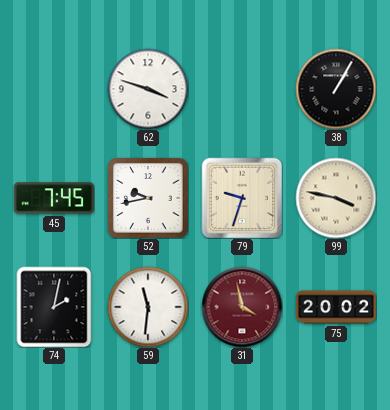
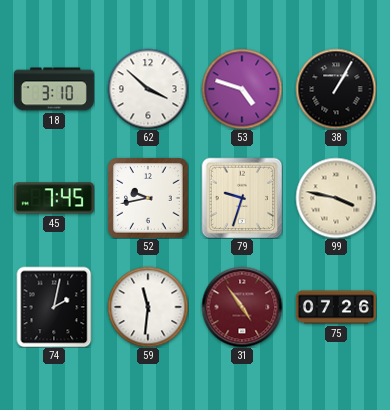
18: none -> 3:10 (54, 89)
62: 3:48 -> 3:52 (148, 89)
53: none -> 4:48 (242, 89)
31: 3:58 -> 4:54 (242, 307)
75: 20:02 -> 07:26 (336, 307)
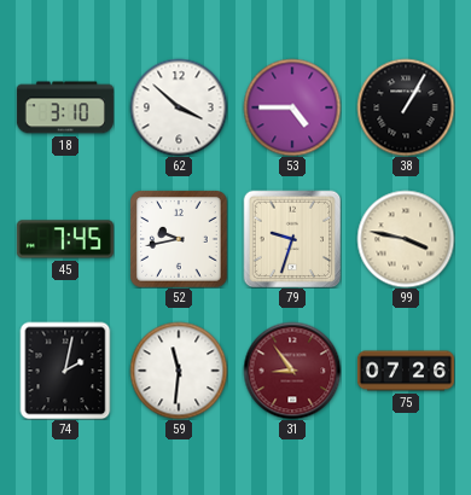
53: 4:48 -> 4:45 (292, 107)
31: 4:54 -> 8:54 (292, 371)
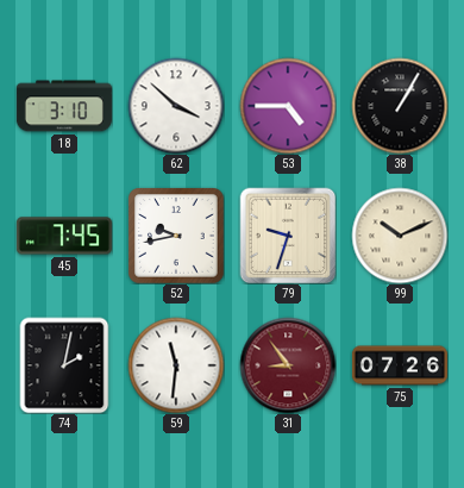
99: 3:47 -> 10:11 (400, 236)
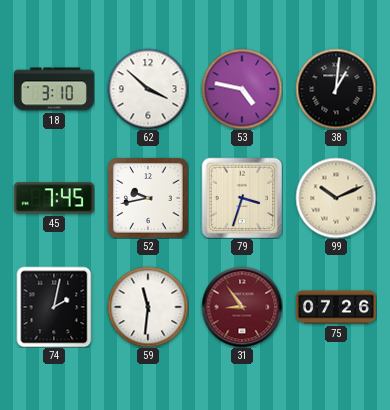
53: 4:45 -> 4:47 (242, 89)
38: 1:05 -> 1:01 (336, 89)
79: 9:33 -> 3:33 (242, 198)
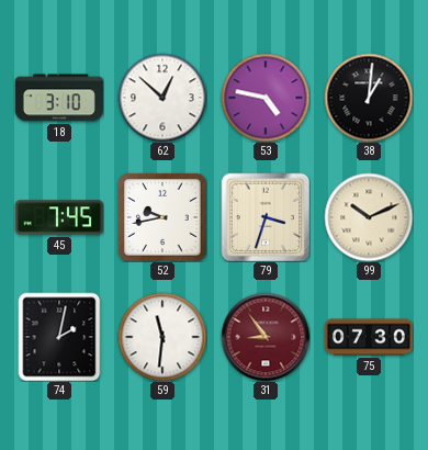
62: 3:52 -> 12:52 (162, 98)
75: 07:26 -> 07:30 (369, 337)
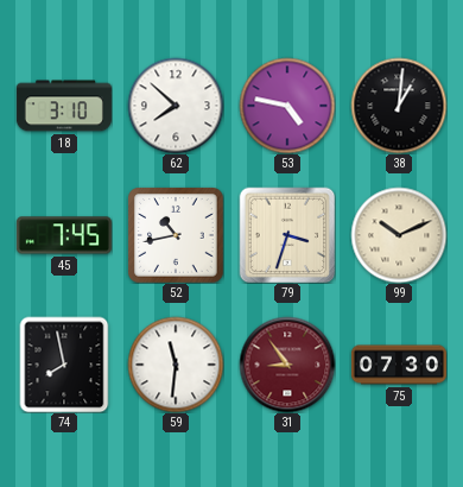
62: 12:52 -> 7:52 (176, 106)
52: 9:43 -> 10:43 (176, 235)
74: 2:02 -> 7:58 (64, 365)
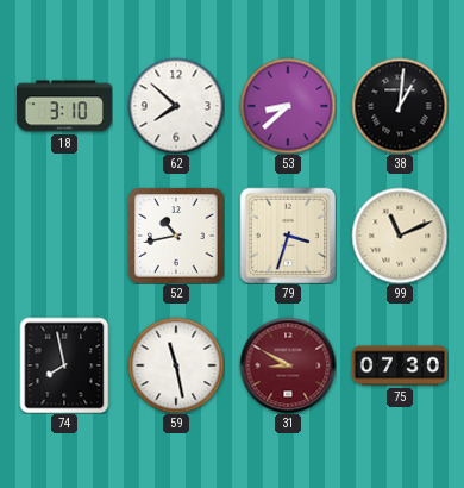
53: 4:47 -> 8:38 (288, 106)
45: 7:45 -> none (64, 235)
99: 10:11 -> 11:11 (400, 236)
59: 11:31 -> 11:28 (176, 365)
31: 8:54 -> 8:50 (288, 365)
